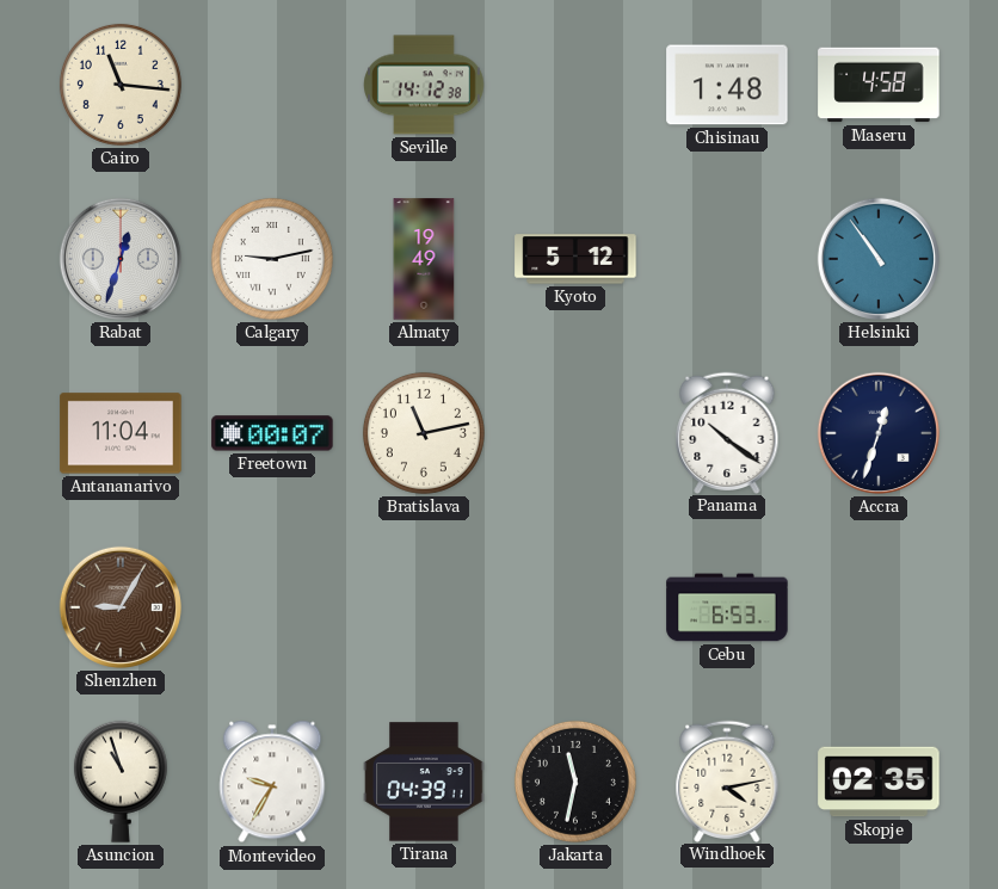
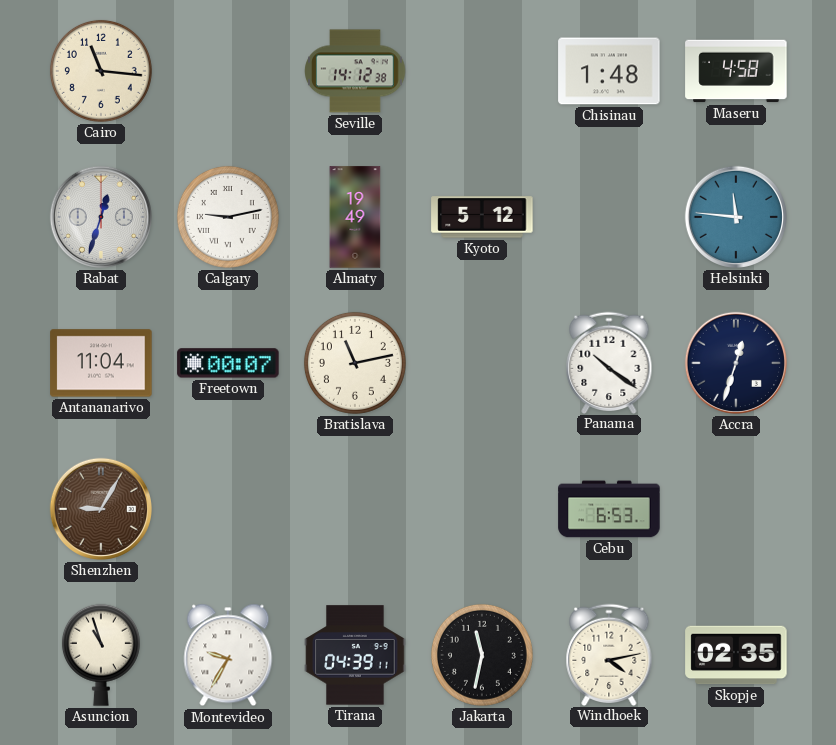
Helsinki: 10:54 -> 11:46 (736, 217)
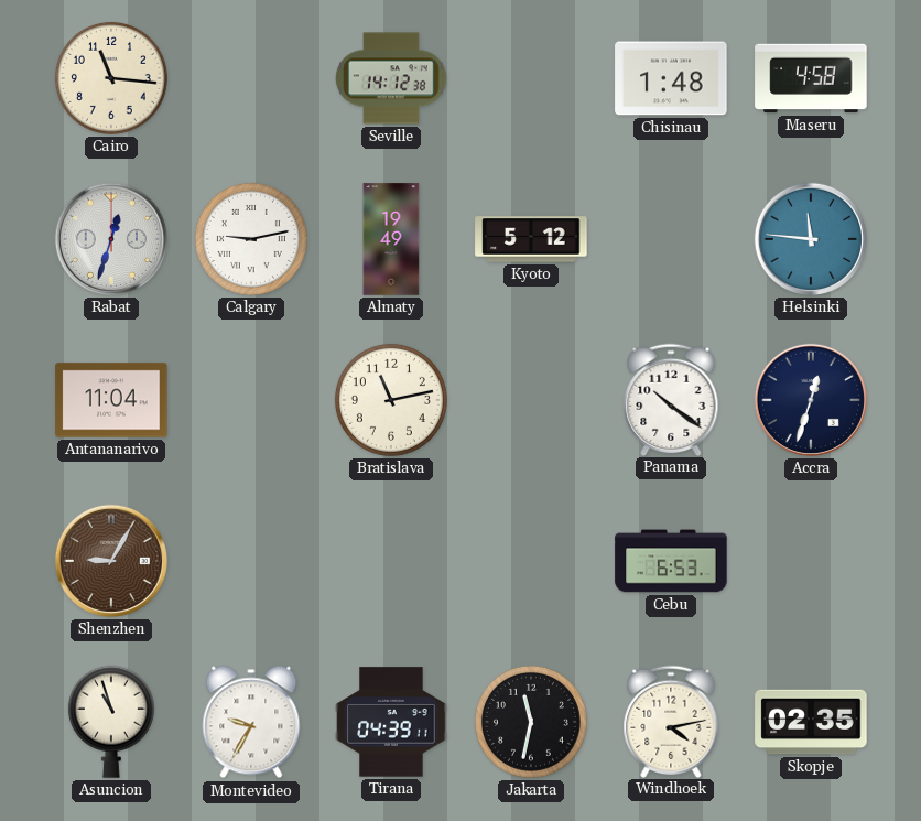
Freetown: 00:07 -> none (228, 363)
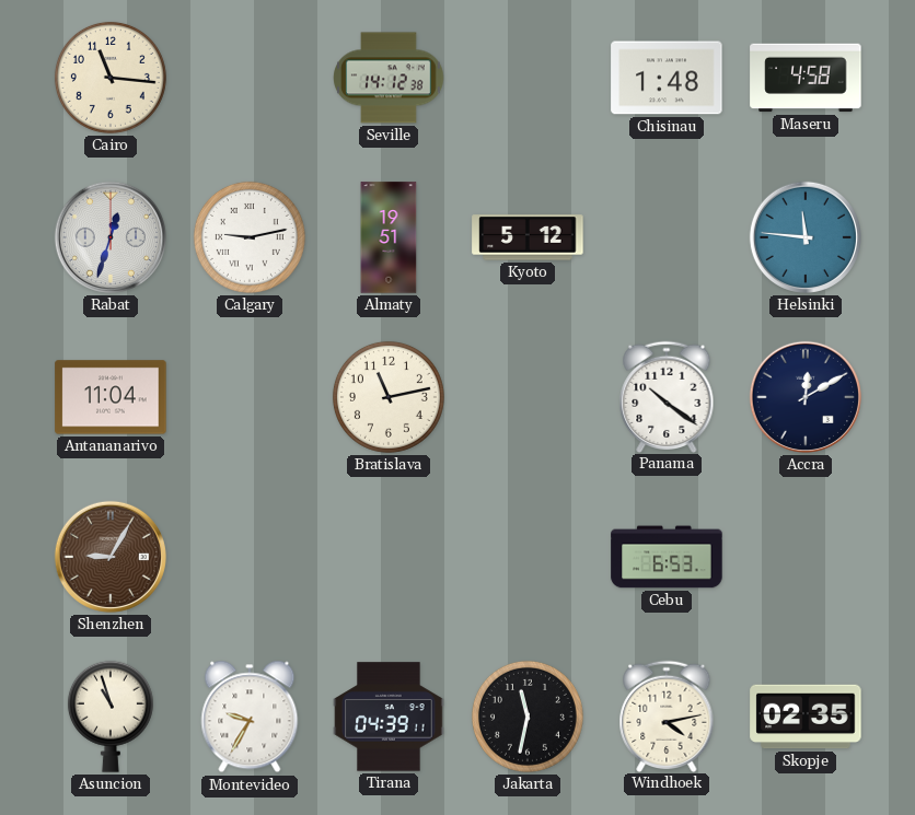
Almaty: 19:49 -> 19:51 (389, 237)
Accra: 12:33 -> 12:10 (806, 397)
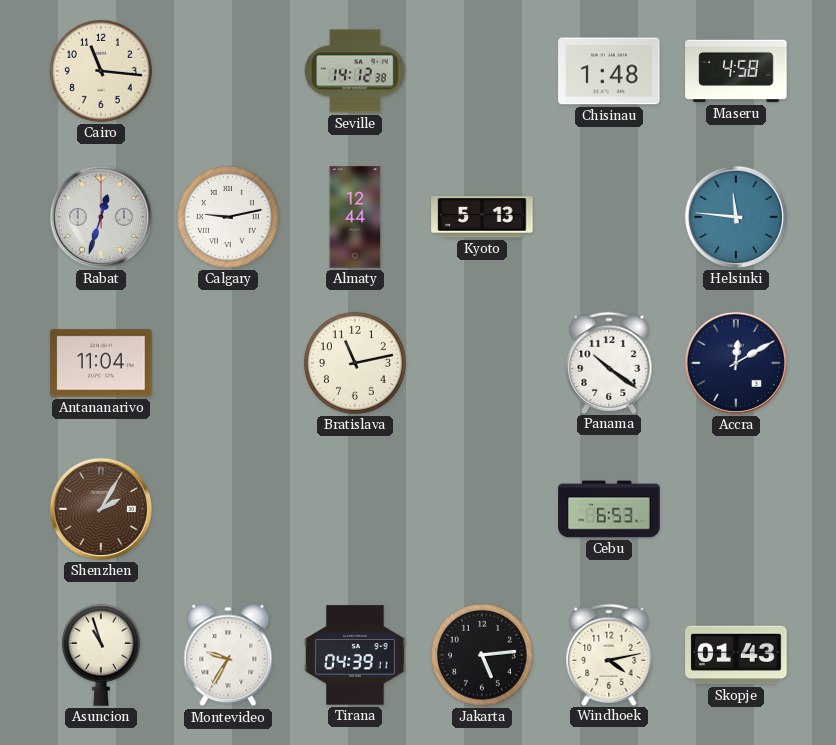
Almaty: 19:51 -> 12:44 (355, 217)
Kyoto: 5:12 -> 5:13 (482, 217)
Shenzhen: 9:05 -> 2:05 (101, 509)
Jakarta: 11:32 -> 5:14 (482, 655)
Skopje: 02:35 -> 01:43 (736, 655)
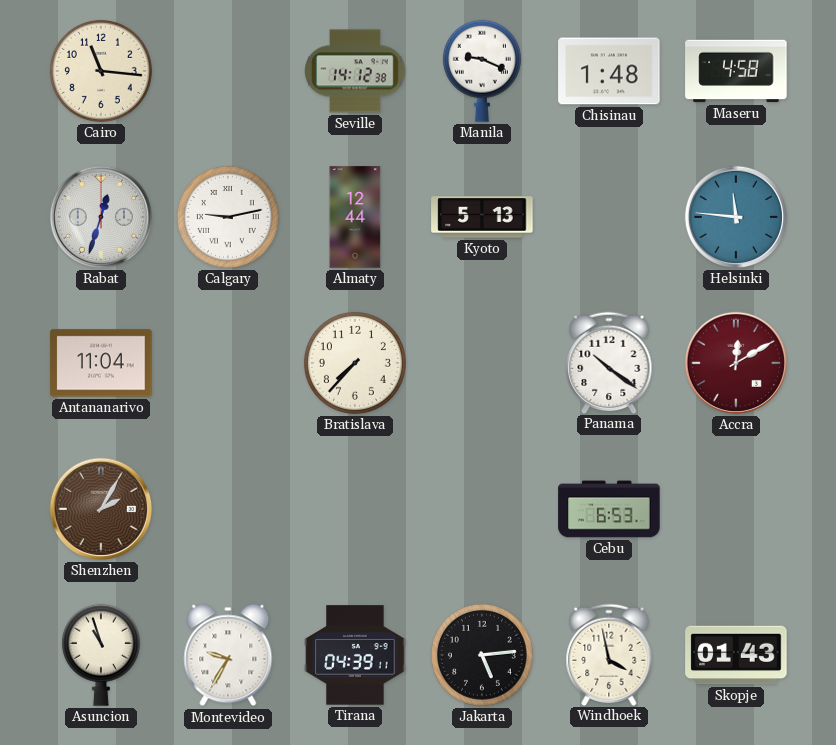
Manila: none -> 9:19 (482, 71)
Bratislava: 11:13 -> 7:37 (355, 363)
Accra dial: navy -> burgundy (736, 363)
Windhoek: 4:13 -> 3:58 (609, 654)
